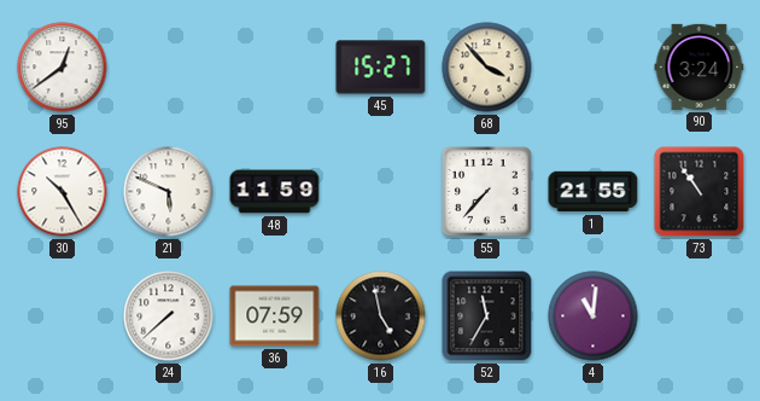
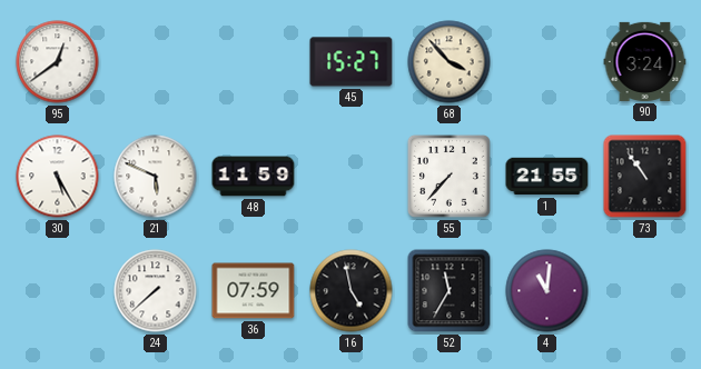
30: 10:25 -> 5:25 (58, 177)
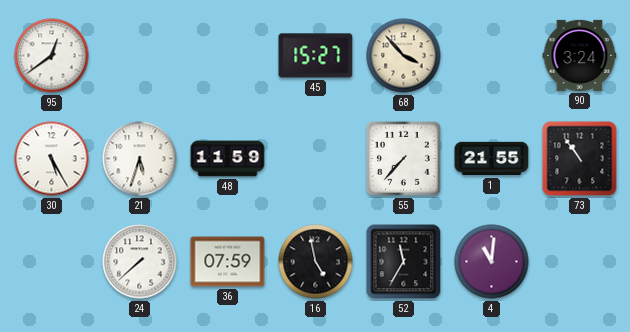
21: 5:49 -> 5:33 (140, 159)
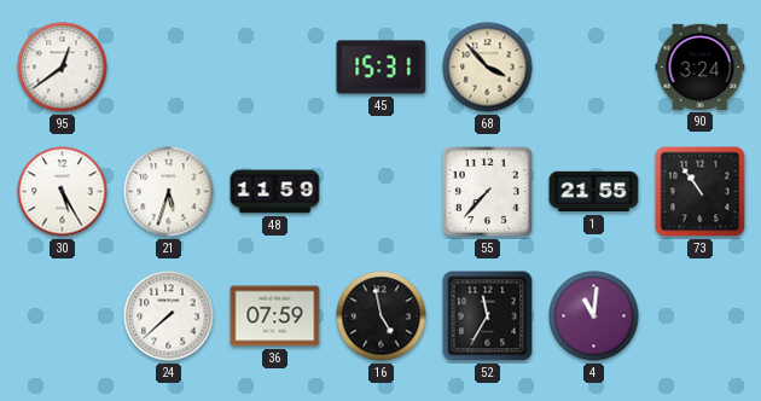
45: 15:27 -> 15:31 (382, 68)
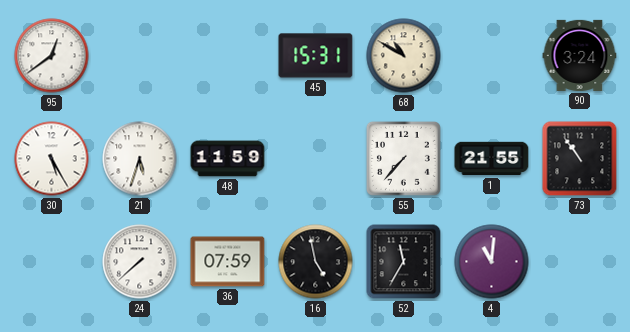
68: 3:53 -> 10:50 (404, 56)
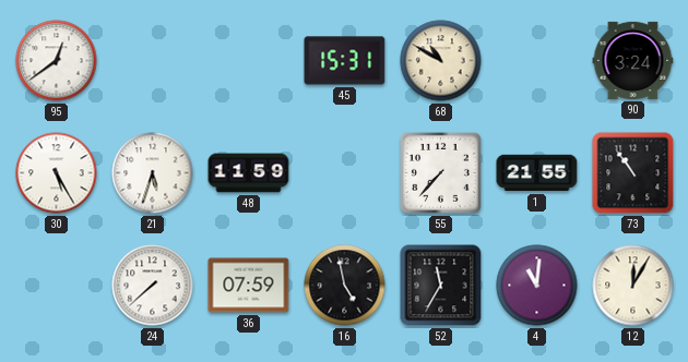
12: none -> 12:05 (633, 286)
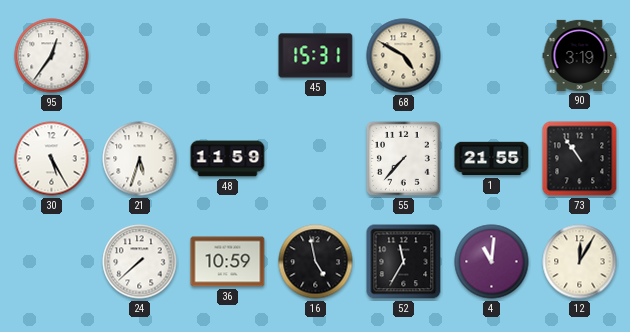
95: 12:39 -> 12:36 (52, 56)
68: 10:50 -> 4:50 (404, 56)
90: 3:24 -> 3:19 (580, 55)
36: 07:59 -> 10:59 (228, 262)
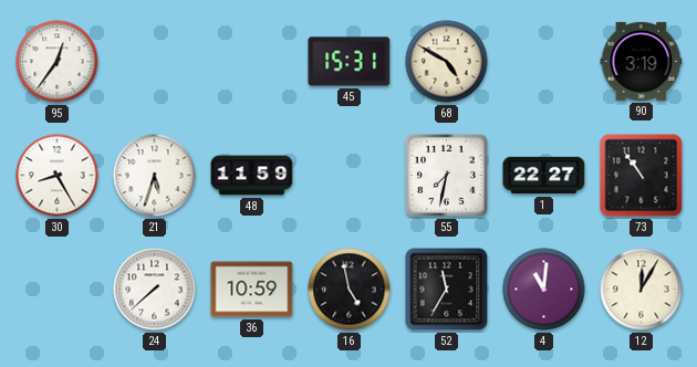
30: 5:25 -> 8:25 (58, 176)
55: 7:37 -> 7:32 (446, 175)
1: 21:55 -> 22:27 (544, 176)
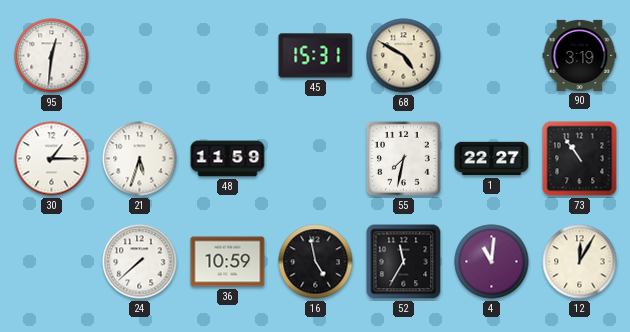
95: 12:36 -> 12:31 (52, 56)
30: 8:25 -> 1:15 (52, 159)
